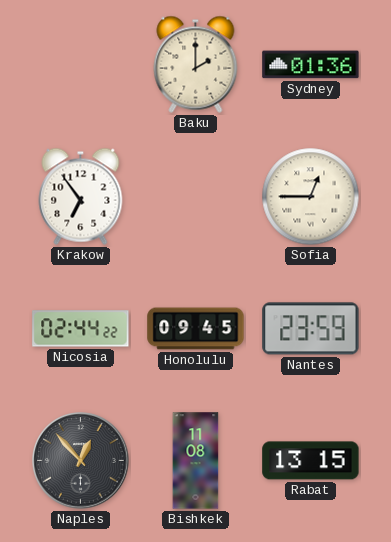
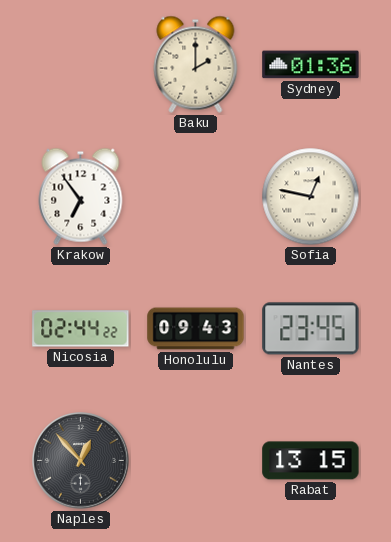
Sofia: 12:45 -> 12:47 (311, 197)
Honolulu: 09:45 -> 09:43 (196, 329)
Nantes: 23:59 -> 23:45 (311, 329)
Bishkek: 11:08 -> none (196, 461)
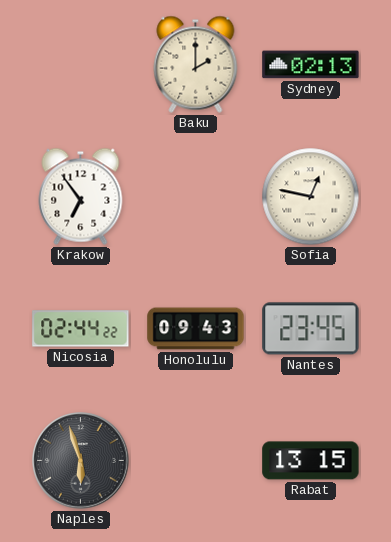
Sydney: 01:36 -> 02:13 (311, 65)
Naples: 12:53 -> 5:57 (81, 461)
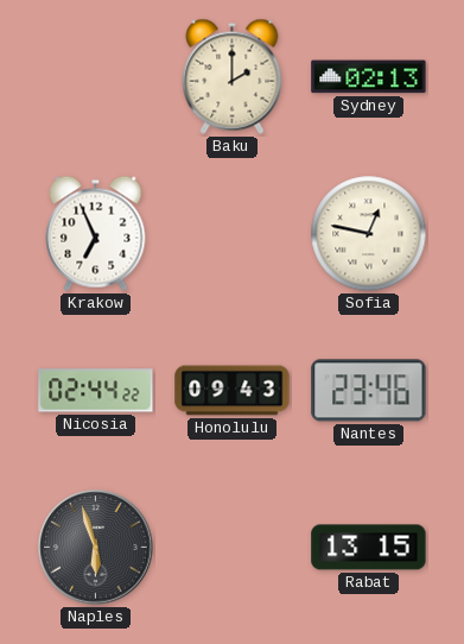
Krakow: 6:54 -> 6:56 (96, 233)
Nantes: 23:45 -> 23:46 (369, 391)
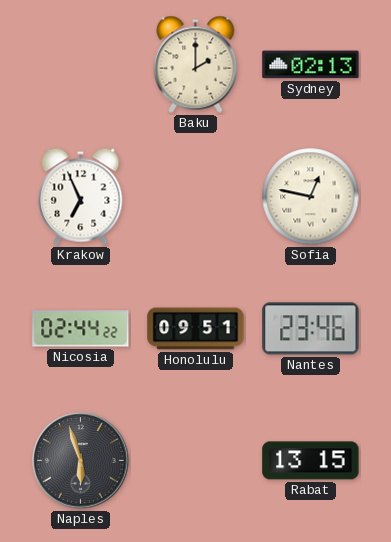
Honolulu: 09:43 -> 09:51 (196, 329)
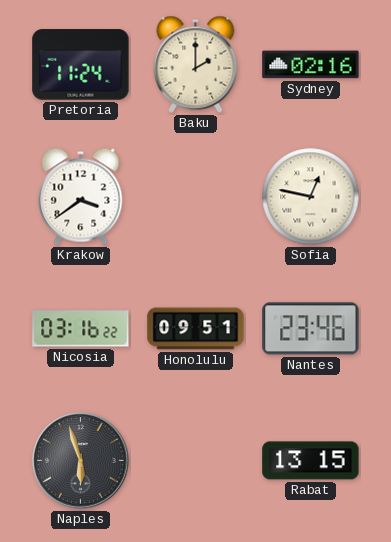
Pretoria: none -> 11:24 (81, 65)
Sydney: 02:13 -> 02:16 (311, 65)
Krakow: 6:56 -> 3:39 (81, 196)
Nicosia: 02:44 -> 03:16 (81, 329)
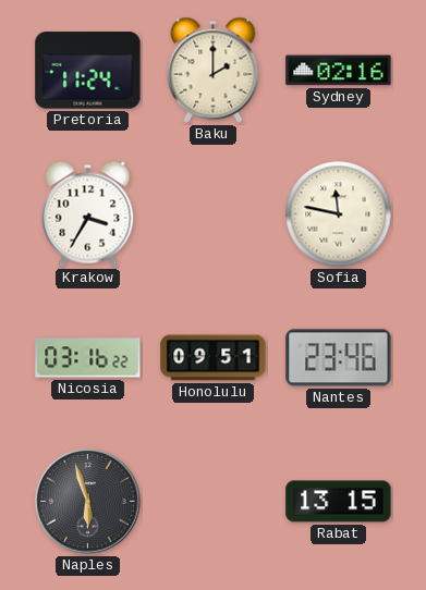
Krakow: 3:39 -> 3:35 (88, 213)
Sofia: 12:47 -> 11:47 (339, 214)
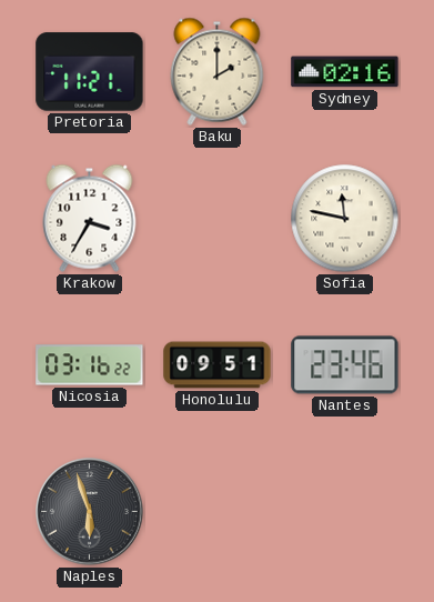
Pretoria: 11:24 -> 11:21 (90, 72)
Rabat: 13:15 -> none (339, 502)
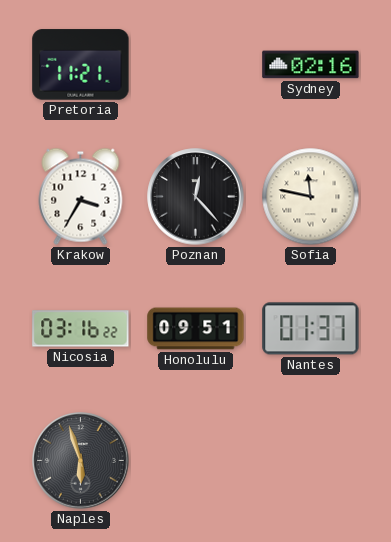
Baku: 2:00 -> none (218, 71)
Poznan: none -> 12:23 (196, 197)
Nantes: 23:46 -> 01:37 (311, 329)
